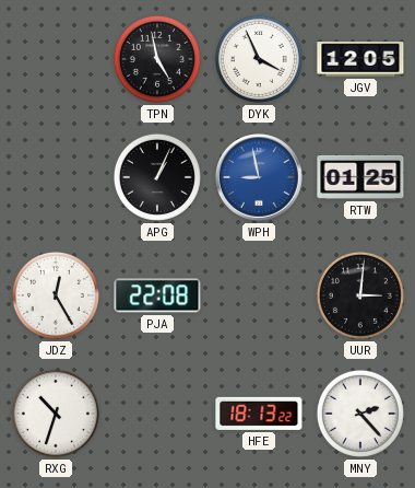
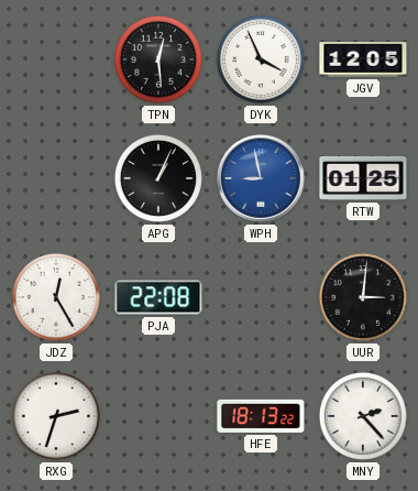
TPN: 4:58 -> 12:29 (158, 59)
RXG: 10:33 -> 2:33 (56, 416)
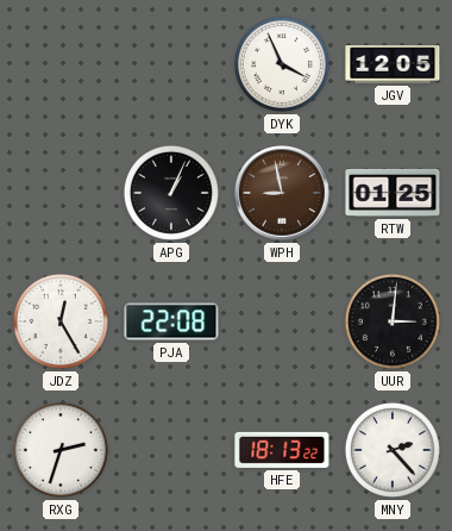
TPN: 12:29 -> none (158, 59)
WPH dial: blue -> brown (282, 193)
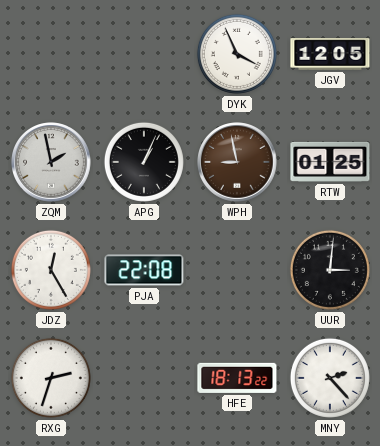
ZQM: none -> 1:58 (51, 162)
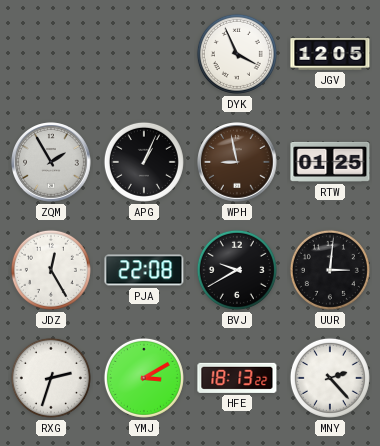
ZQM: 1:58 -> 1:55 (51, 162)
BVJ: none -> 9:40 (237, 270)
YMJ: none -> 3:10 (144, 378)
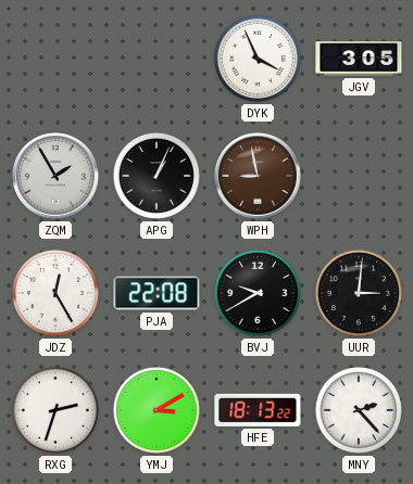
JGV: 12:05 -> 3:05 (359, 59)
RTW: 01:25 -> none (330, 162)
